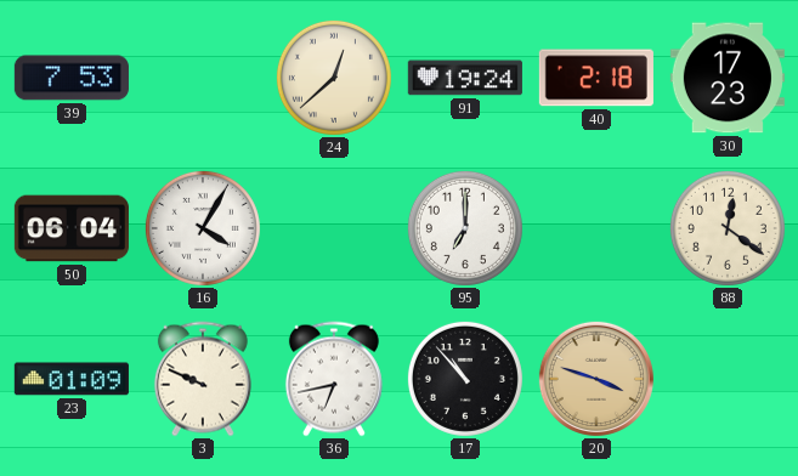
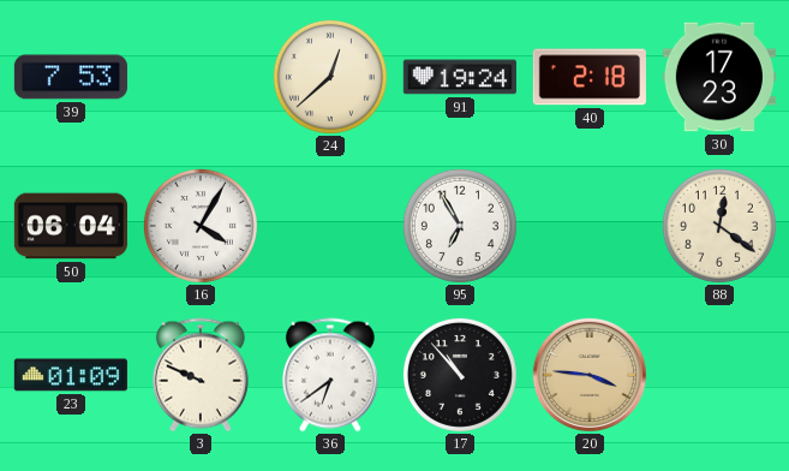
95: 7:00 -> 6:55 (460, 226)
36: 6:43 -> 6:39 (330, 375)
20: 3:48 -> 3:46 (590, 375)
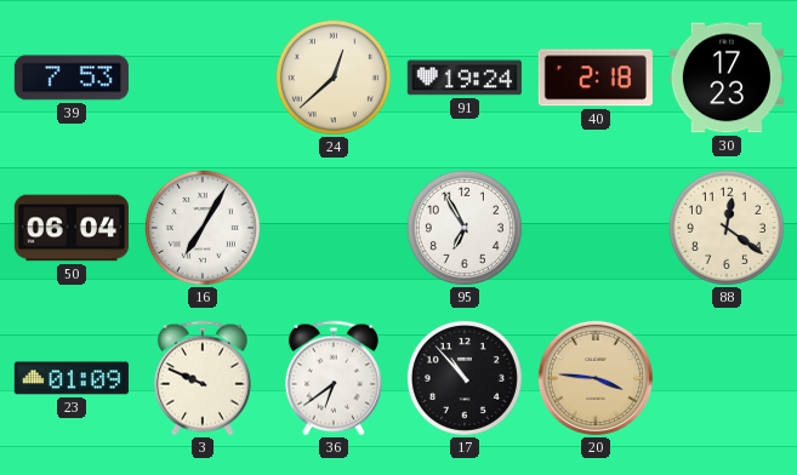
16: 4:05 -> 7:05 (203, 228)
